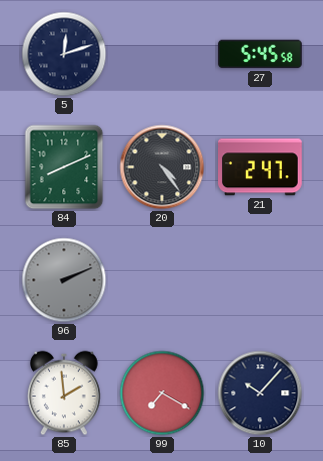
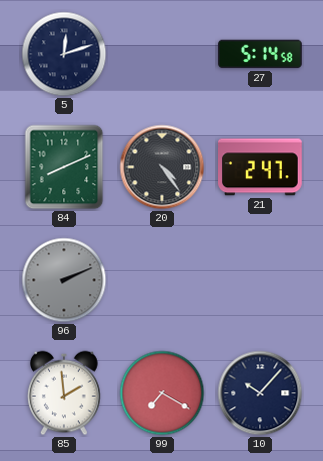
27: 5:45 -> 5:14 (260, 54)
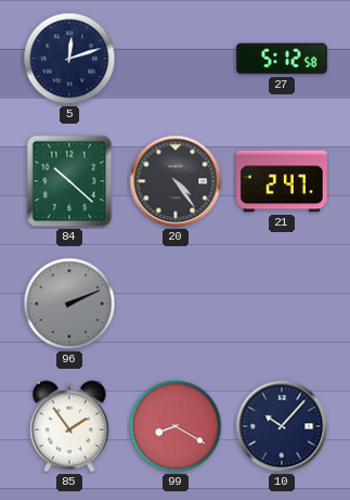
27: 5:14 -> 5:12 (282, 59)
84: 8:11 -> 10:22 (69, 181)
85: 1:59 -> 1:54 (70, 426)
99: 7:20 -> 8:20 (176, 426)
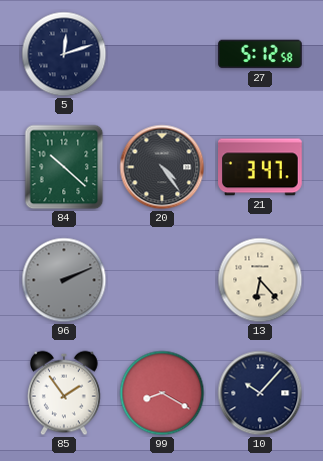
21: 2:47 -> 3:47 (261, 167)
13: none -> 6:23 (260, 280)
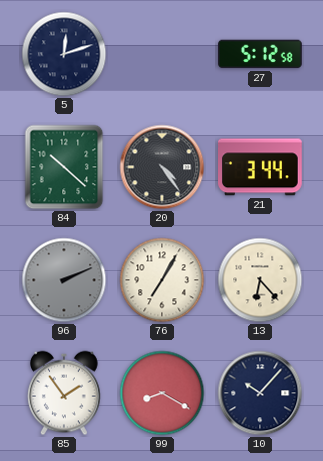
21: 3:47 -> 3:44 (261, 167)
76: none -> 7:05 (162, 280)
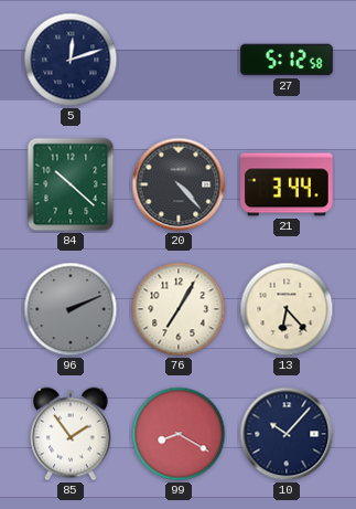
20: 4:24 -> 4:23 (179, 184)
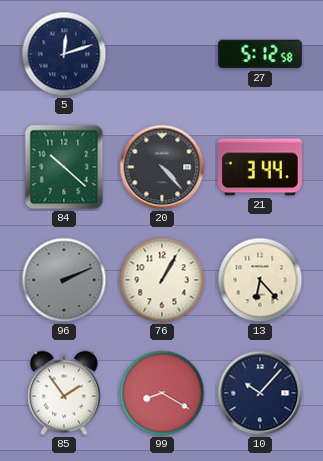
76: 7:05 -> 1:05 (162, 280)
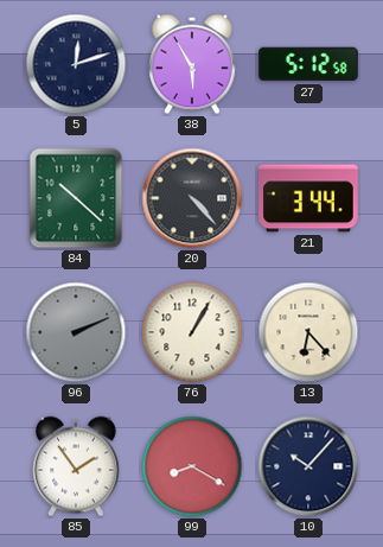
38: none -> 5:55 (193, 64)
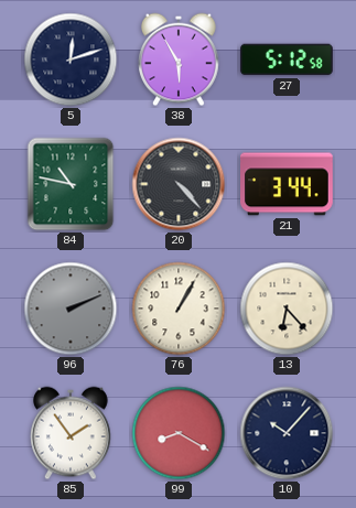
84: 10:22 -> 10:47 (71, 184)
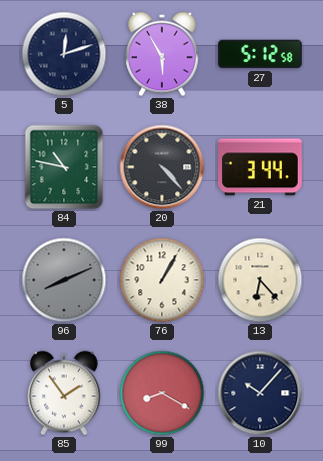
96: 2:11 -> 8:11 (64, 280)
